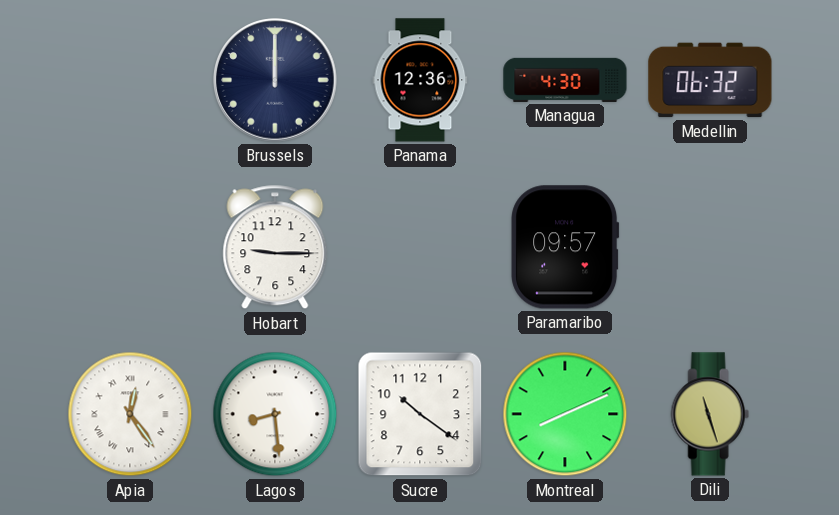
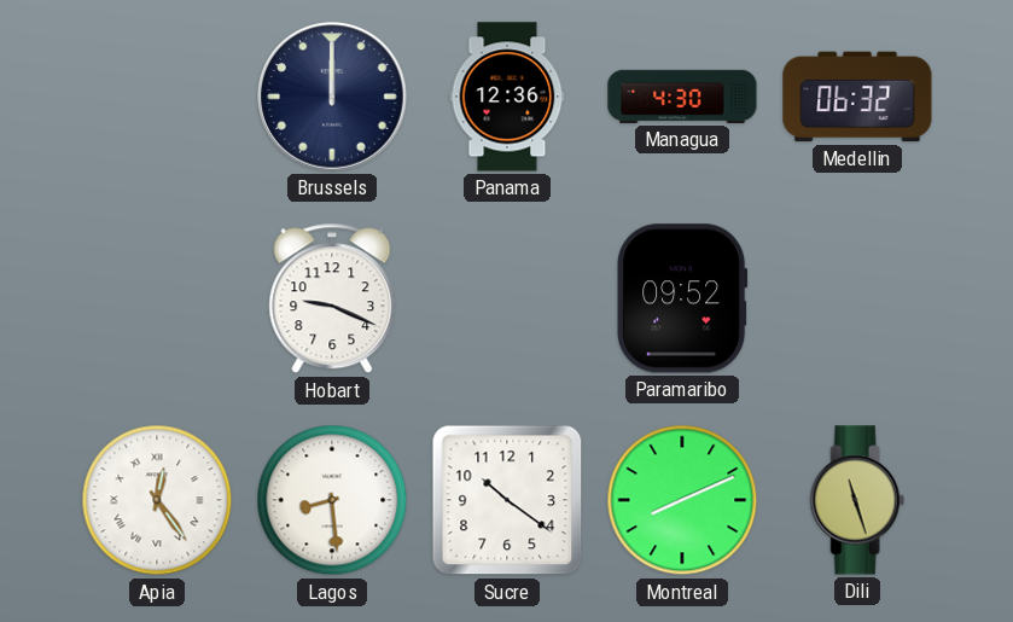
Hobart: 9:15 -> 9:19 (332, 298)
Paramaribo: 09:57 -> 09:52 (682, 298)
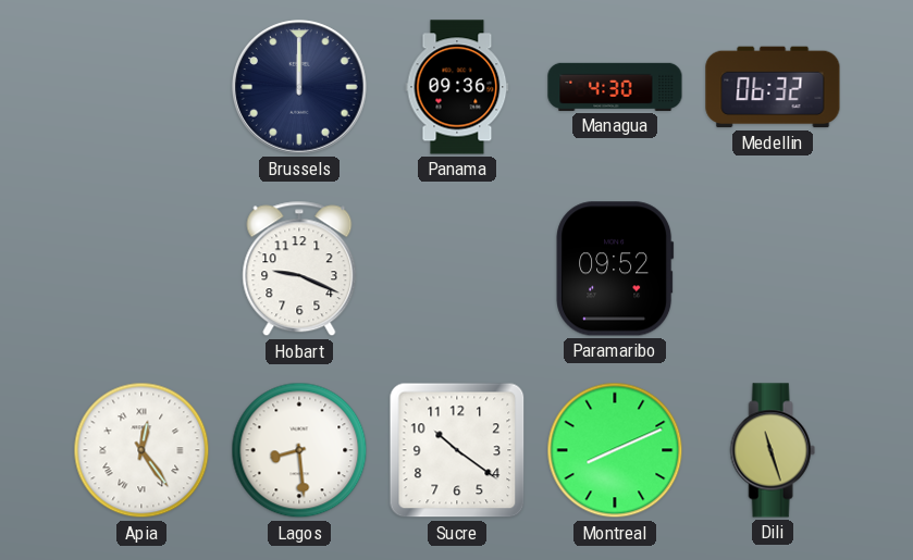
Panama: 12:36 -> 09:36 (457, 87)
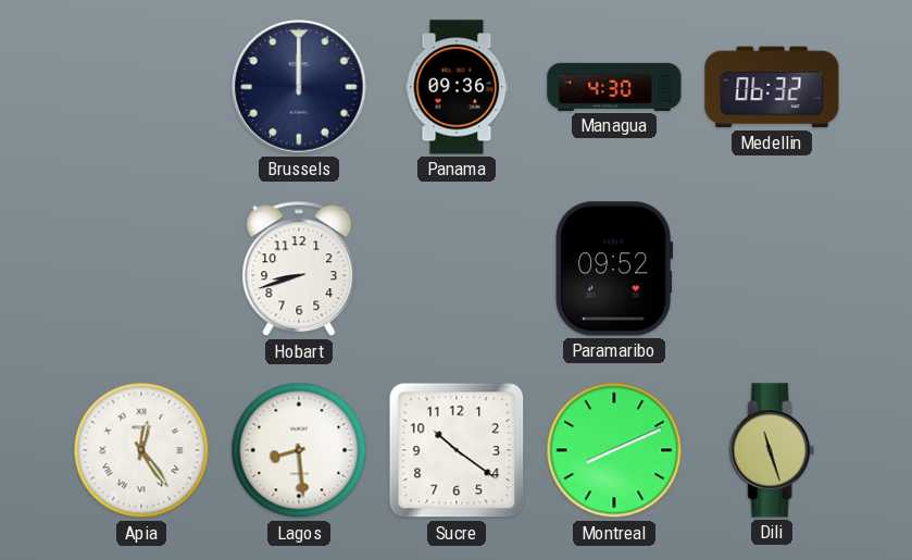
Hobart: 9:19 -> 8:42 (299, 269)
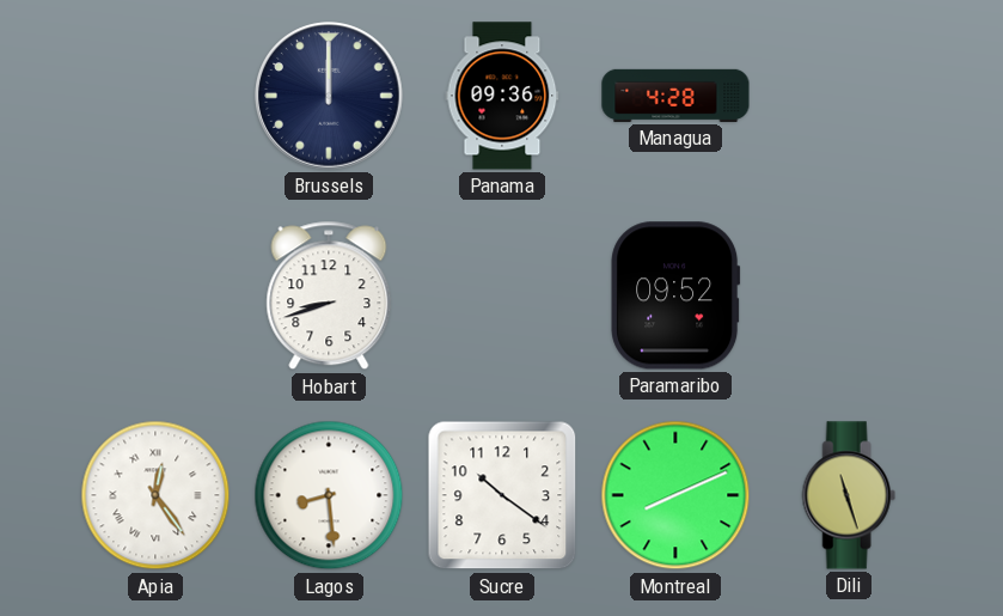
Managua: 4:30 -> 4:28 (675, 96)
Medellin: 06:32 -> none (772, 87)
